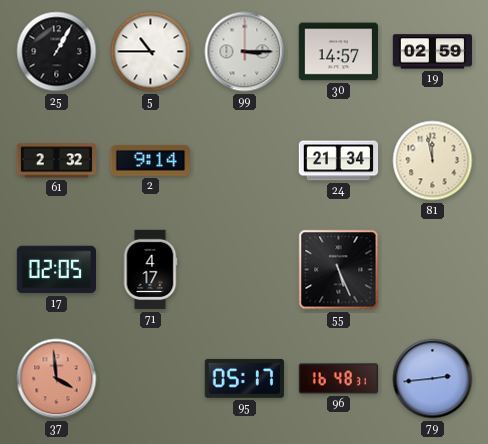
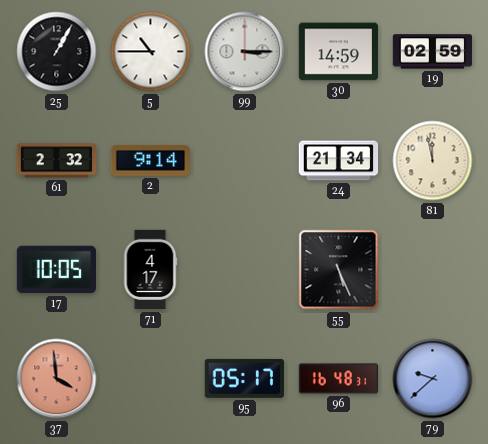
30: 14:57 -> 14:59 (338, 52)
17: 02:05 -> 10:05 (56, 270)
79: 2:44 -> 9:38 (433, 379)
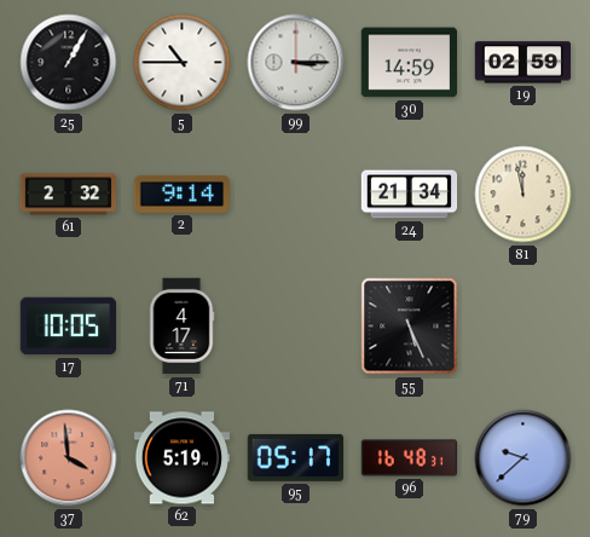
62: none -> 5:19 (181, 458)
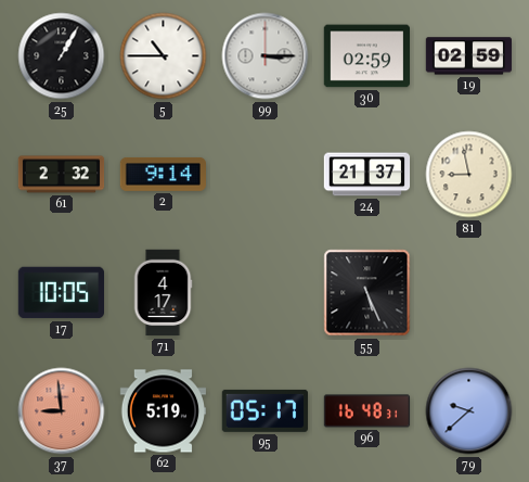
30: 14:59 -> 02:59 (366, 56)
24: 21:34 -> 21:37 (367, 175)
81: 11:58 -> 8:58 (469, 175)
37: 3:59 -> 8:59 (62, 411)
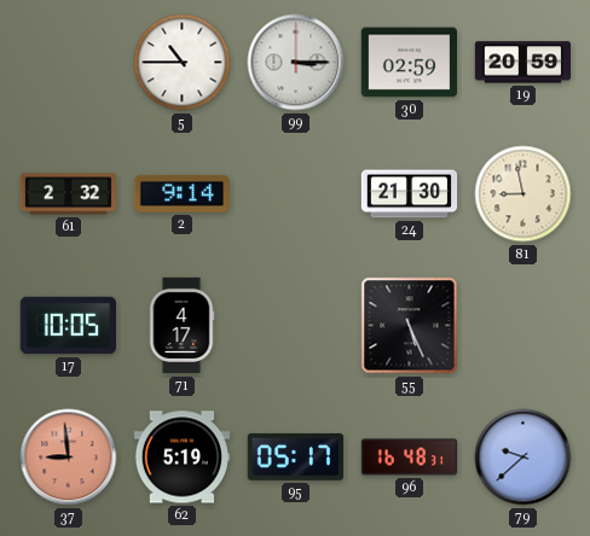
25: 1:05 -> none (62, 56)
19: 02:59 -> 20:59 (522, 63)
24: 21:37 -> 21:30 (410, 194)
